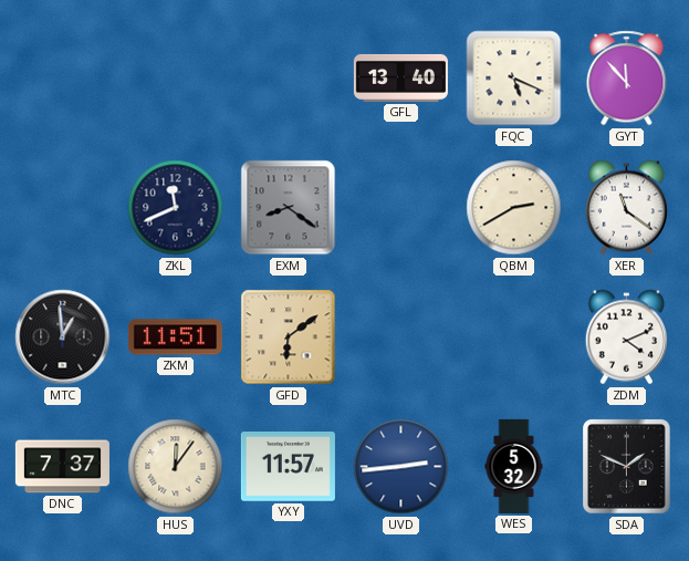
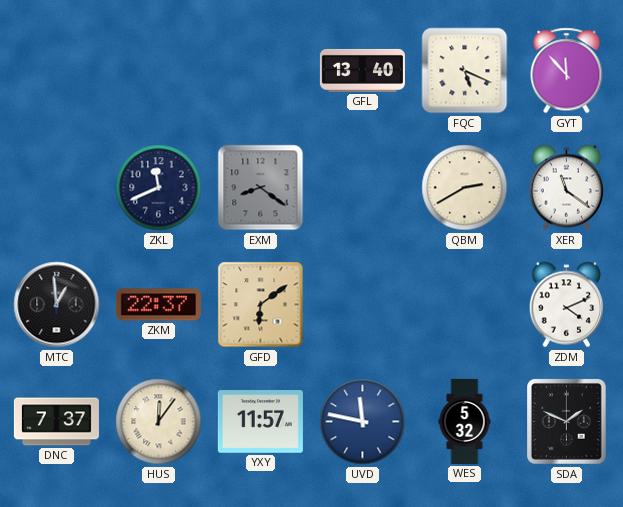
ZKM: 11:51 -> 22:37 (158, 305)
UVD: 2:44 -> 11:47 (363, 422)
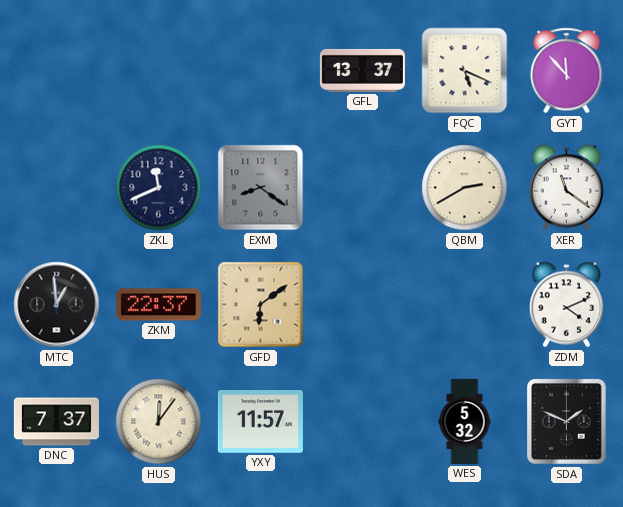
GFL: 13:40 -> 13:37 (362, 70)
UVD: 11:47 -> none (363, 422)
